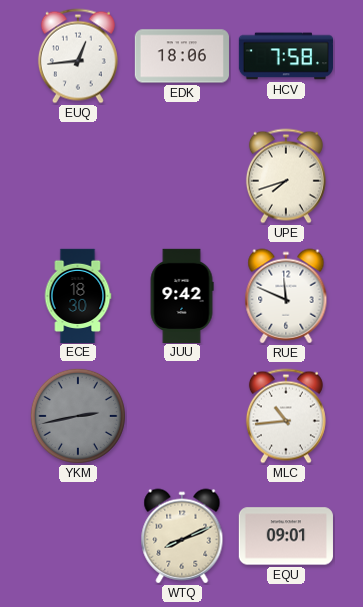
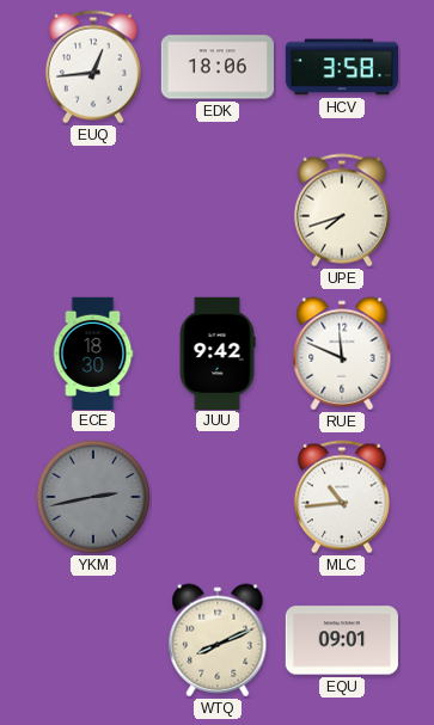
HCV: 7:58 -> 3:58 (341, 67)
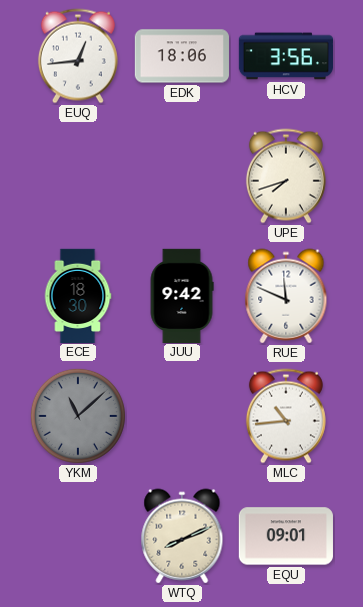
HCV: 3:58 -> 3:56 (285, 56)
YKM: 2:43 -> 11:08 (78, 416)
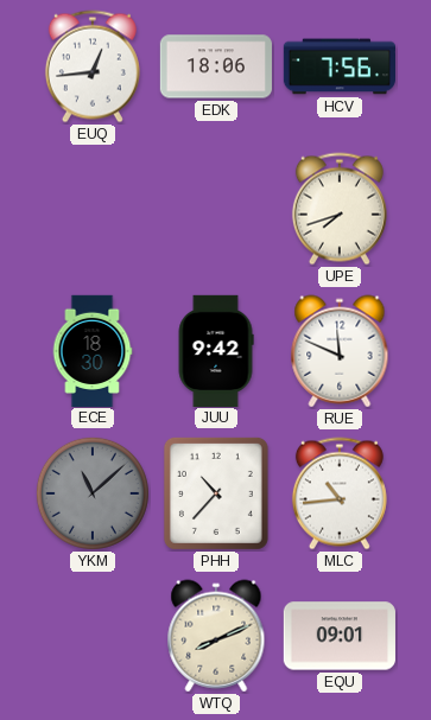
HCV: 3:56 -> 7:56 (338, 66)
PHH: none -> 10:37 (216, 493)
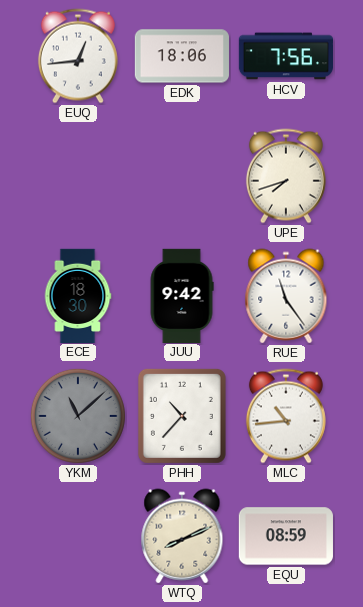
RUE: 11:49 -> 11:24 (286, 296)
EQU: 09:01 -> 08:59 (286, 536)
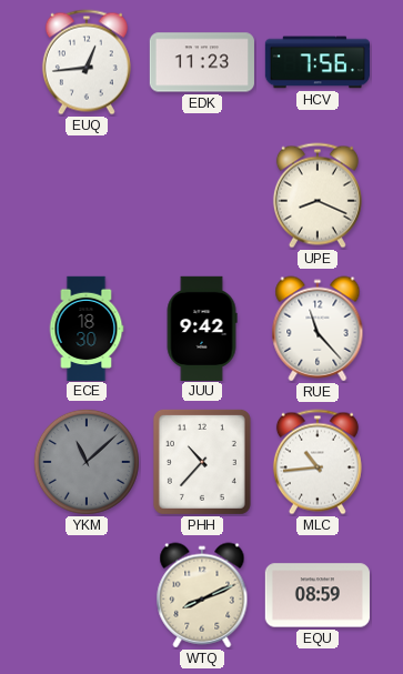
EDK: 18:06 -> 11:23 (202, 62)
UPE: 7:42 -> 8:19 (318, 195)
RUE: 11:24 -> 11:23 (318, 329)
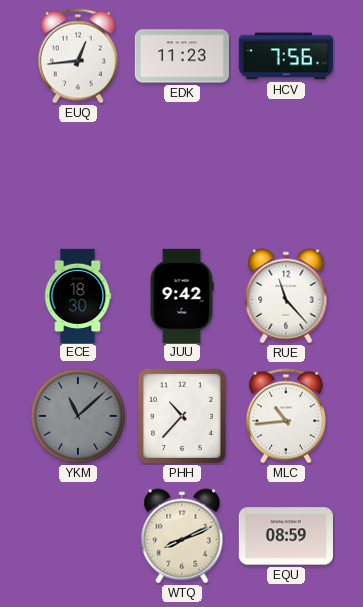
UPE: 8:19 -> none (318, 195)
